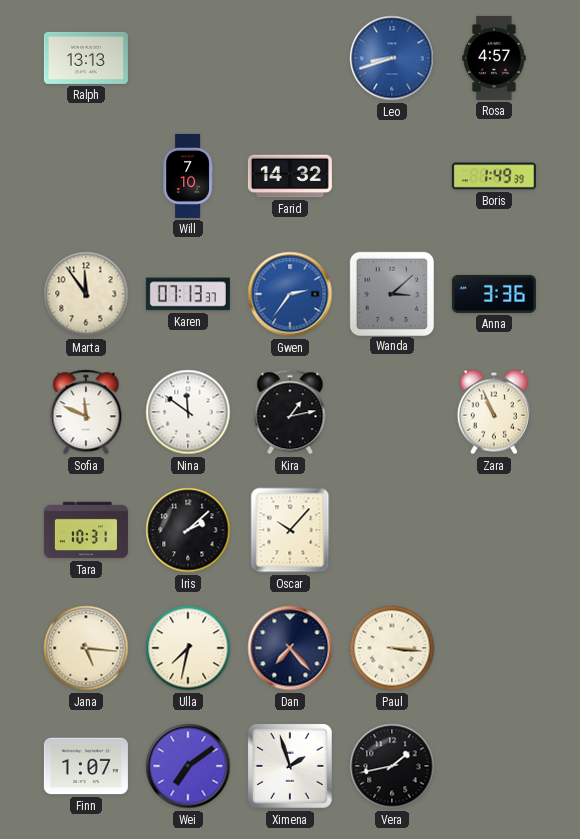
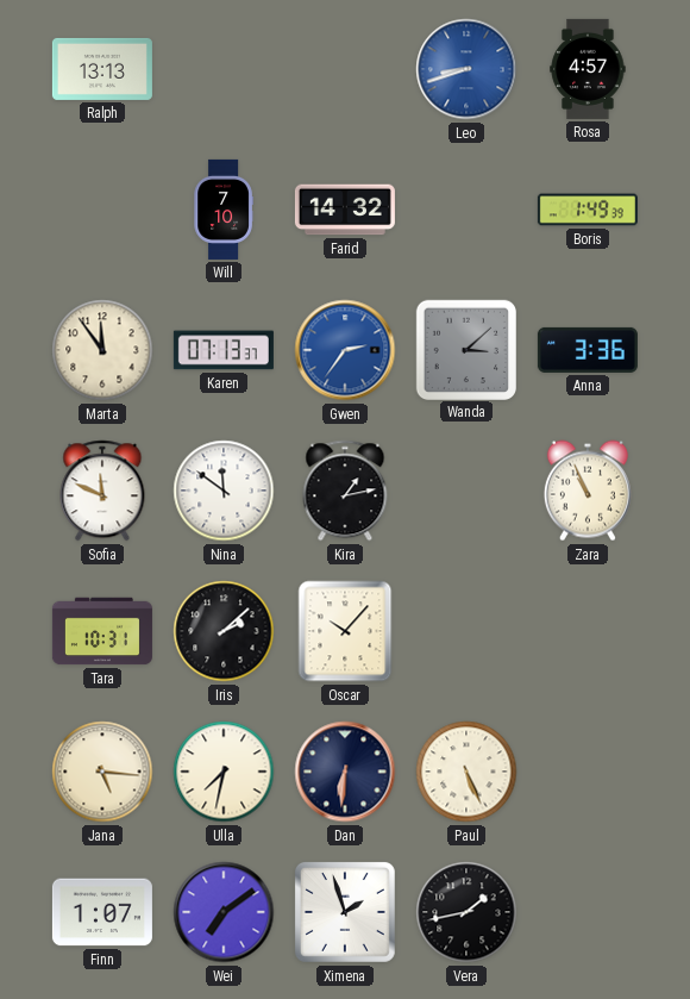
Dan: 7:23 -> 6:31 (345, 772)
Paul: 3:16 -> 5:26 (466, 772)
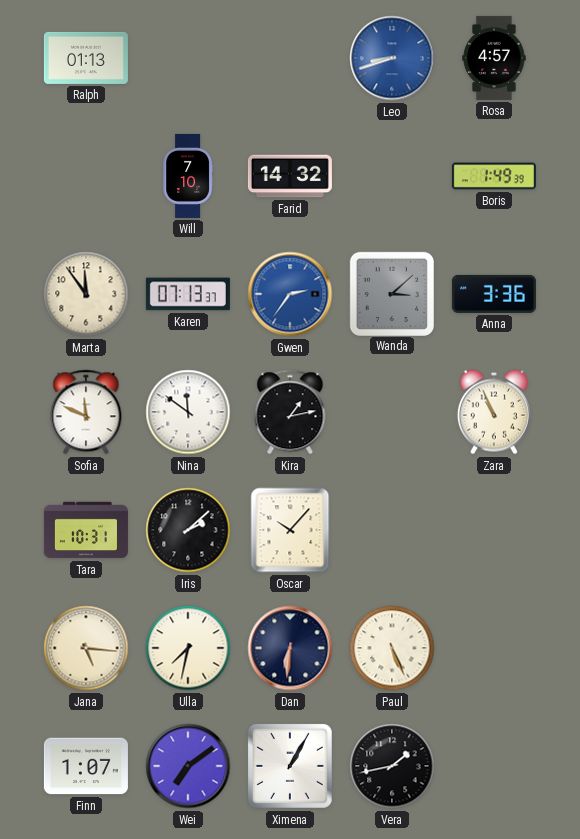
Ralph: 13:13 -> 01:13 (86, 58)
Ximena: 1:57 -> 1:05 (290, 766)
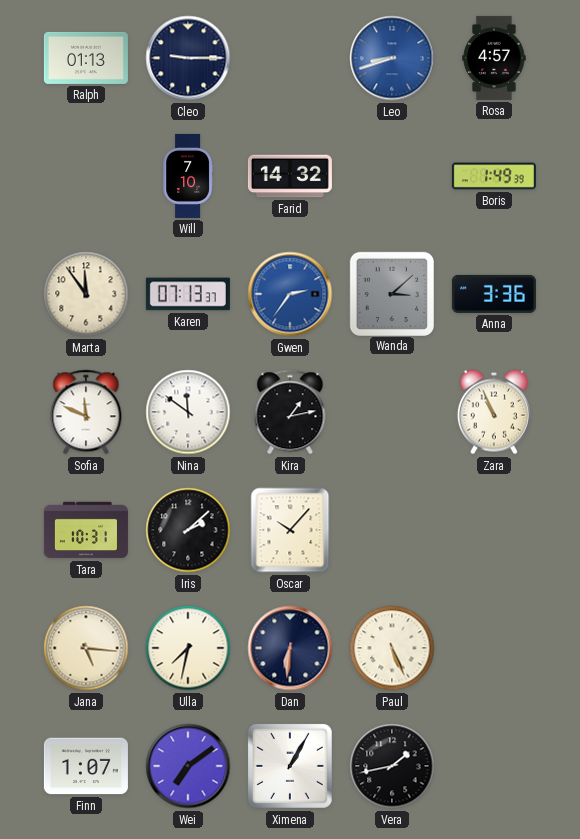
Cleo: none -> 9:15 (188, 58)
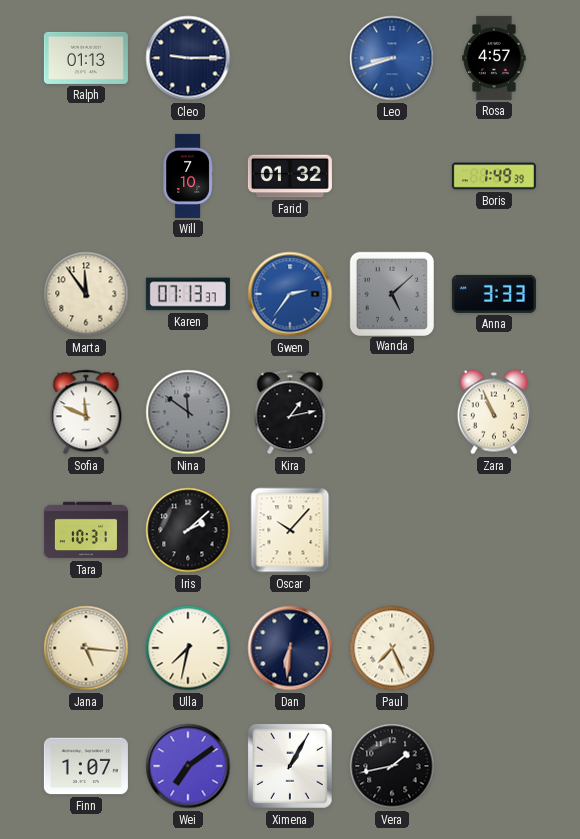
Farid: 14:32 -> 01:32 (290, 176)
Wanda: 3:08 -> 5:08 (391, 293)
Anna: 3:36 -> 3:33 (494, 294)
Nina dial: white -> grey (188, 412)
Paul: 5:26 -> 7:26 (392, 648)
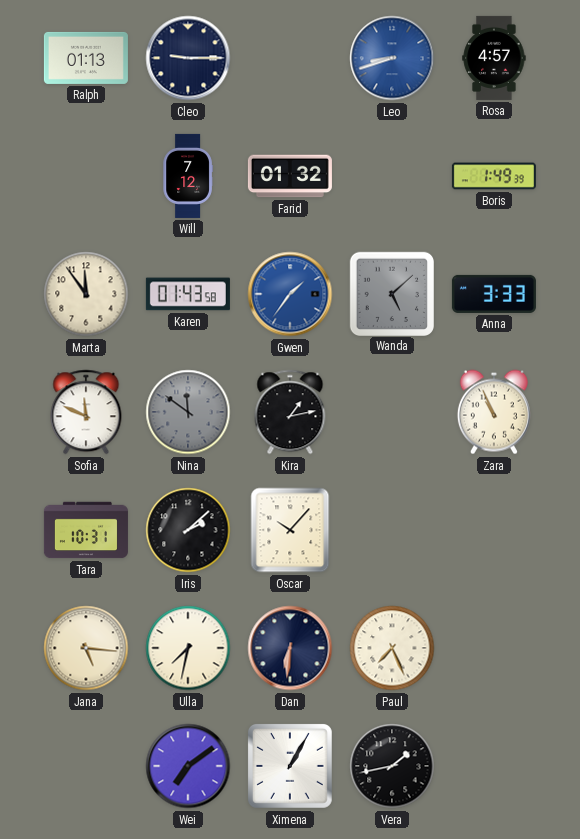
Will: 7:10 -> 7:12 (188, 176)
Karen: 07:13 -> 01:43 (188, 294)
Gwen: 2:36 -> 1:36 (290, 294)
Finn: 1:07 -> none (86, 766)
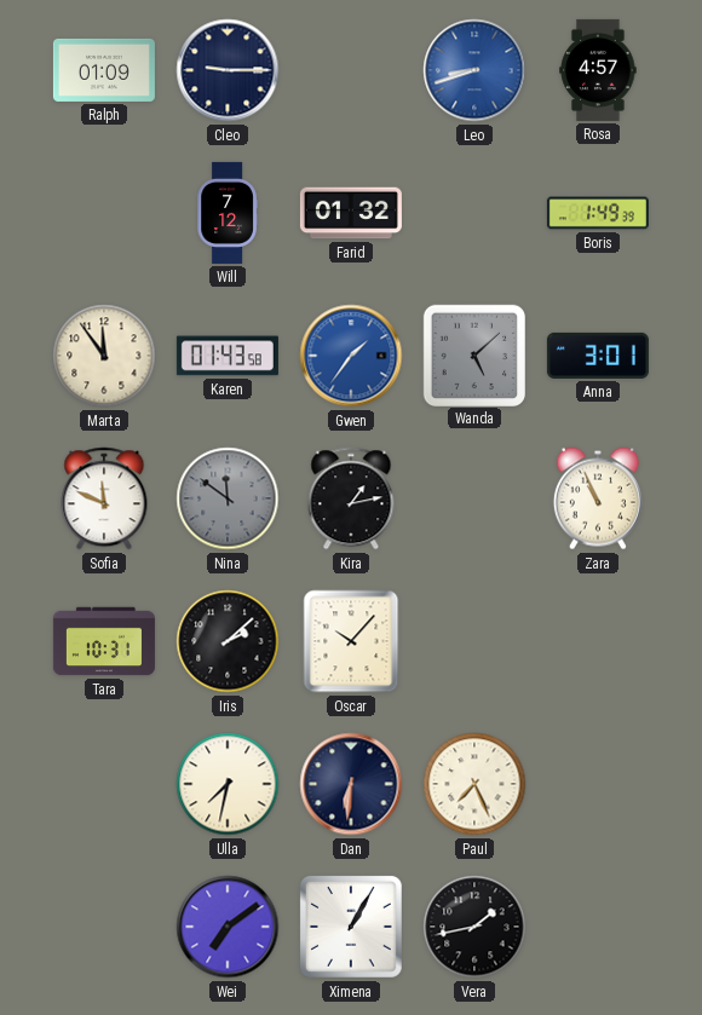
Ralph: 01:13 -> 01:09 (104, 70)
Anna: 3:33 -> 3:01 (598, 356)
Jana: 5:16 -> none (86, 648)
